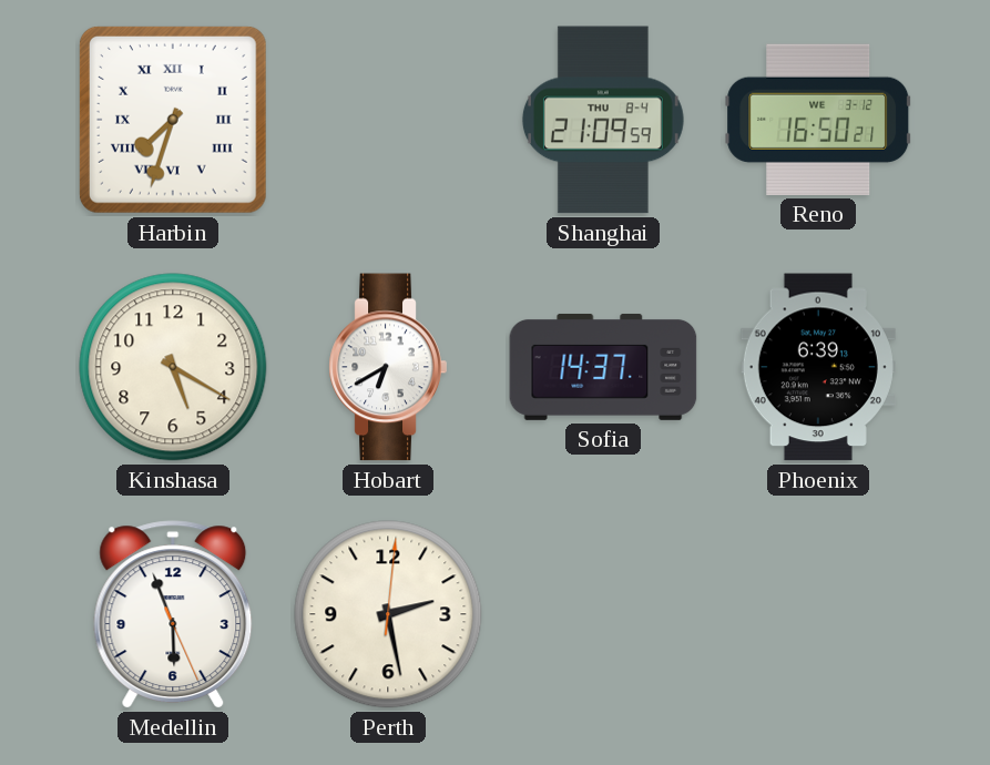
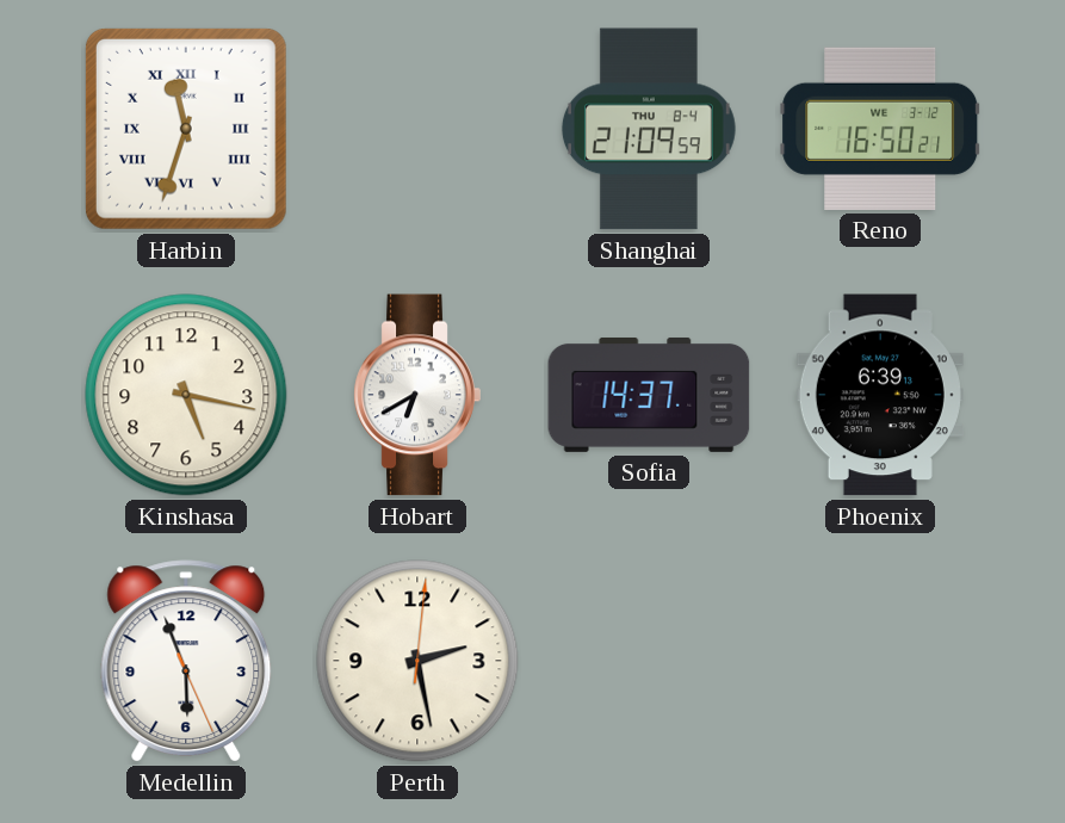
Harbin: 7:33 -> 11:33 (186, 129)
Kinshasa: 5:20 -> 5:17 (186, 395)
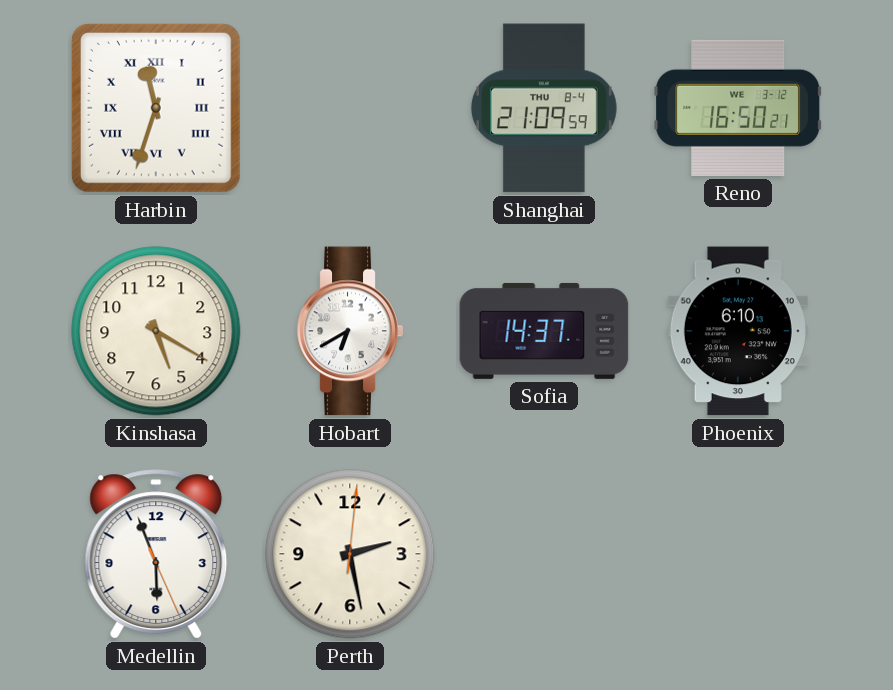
Kinshasa: 5:17 -> 5:20 (156, 331)
Phoenix: 6:39 -> 6:10 (738, 331)
